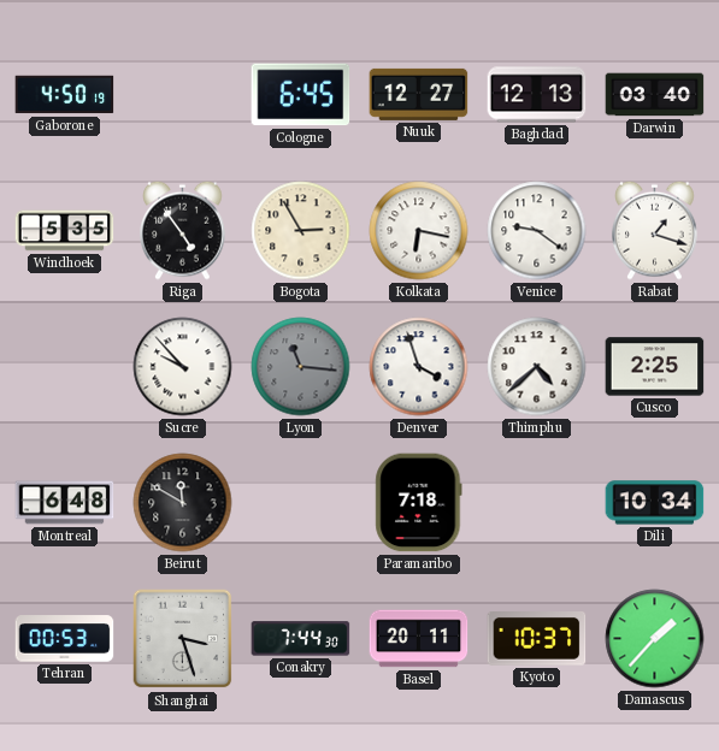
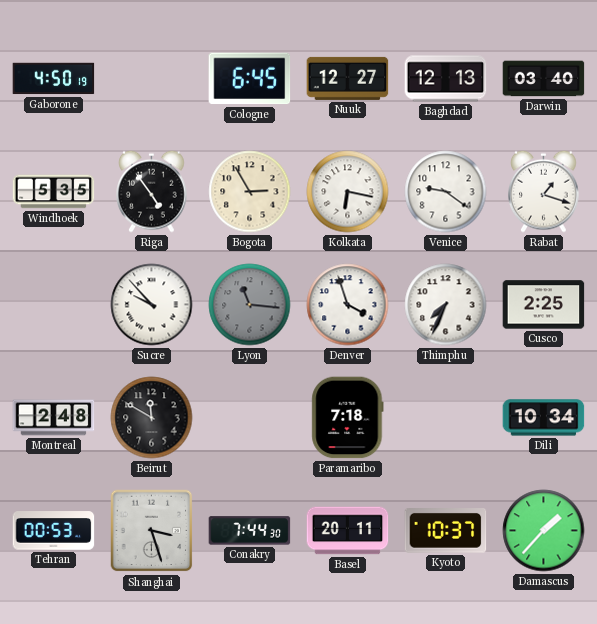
Thimphu: 4:38 -> 7:34 (446, 305)
Montreal: 6:48 -> 2:48 (54, 418)
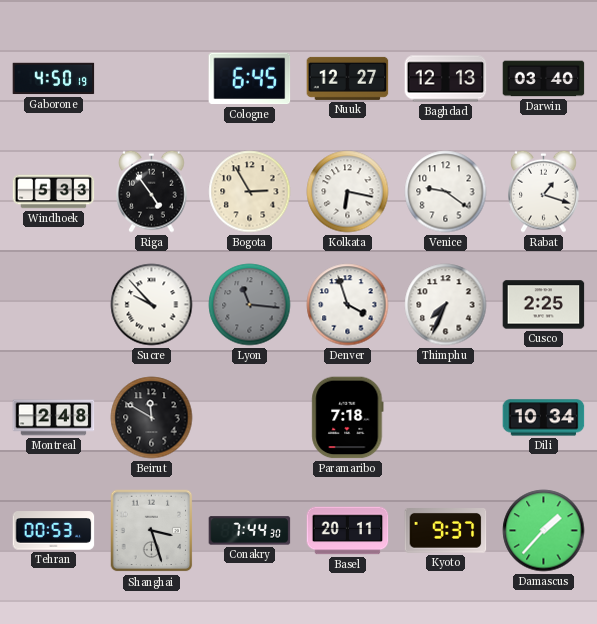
Windhoek: 5:35 -> 5:33 (54, 192)
Kyoto: 10:37 -> 9:37 (446, 531)
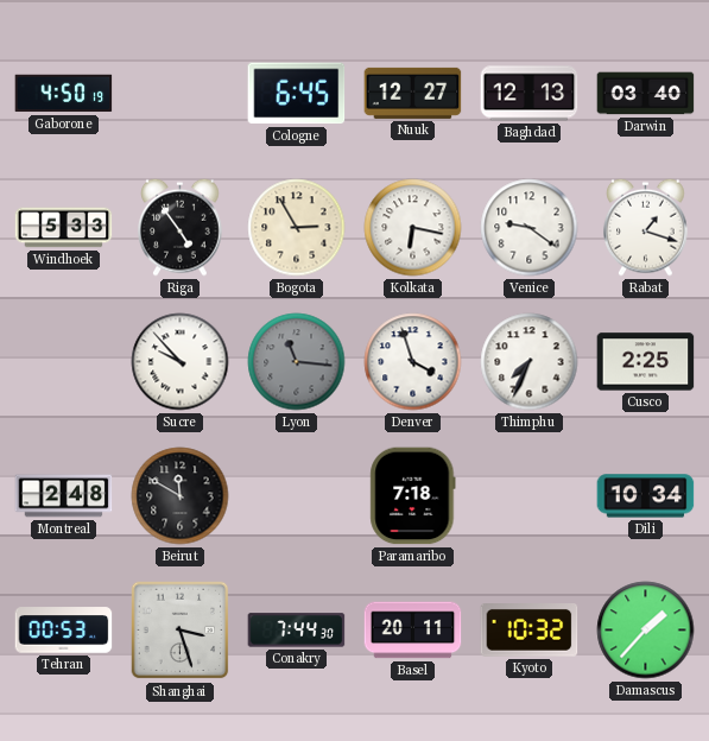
Kyoto: 9:37 -> 10:32 (530, 631)
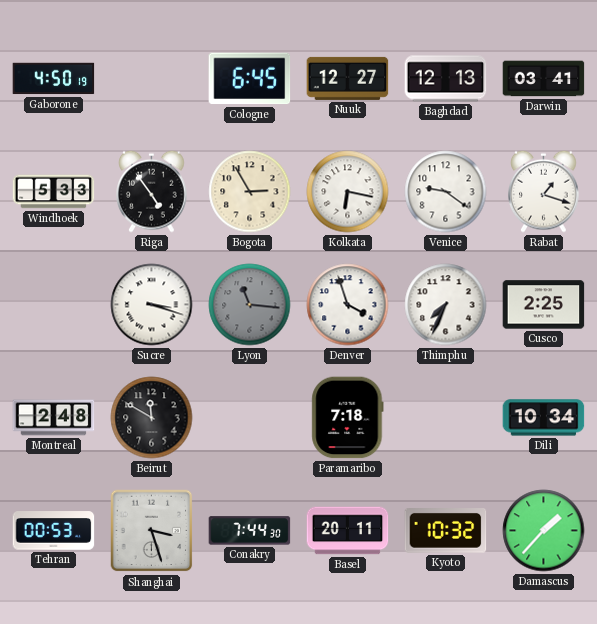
Darwin: 03:40 -> 03:41 (544, 79)
Sucre: 9:53 -> 3:18 (152, 305)
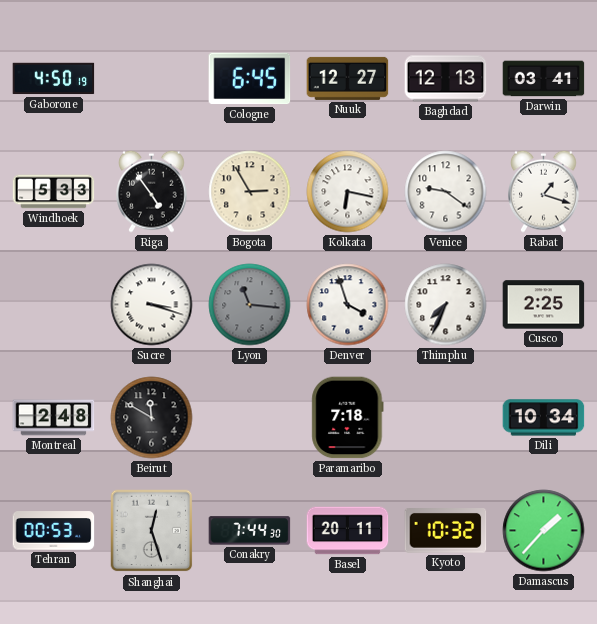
Shanghai: 3:27 -> 12:27 (152, 531)
